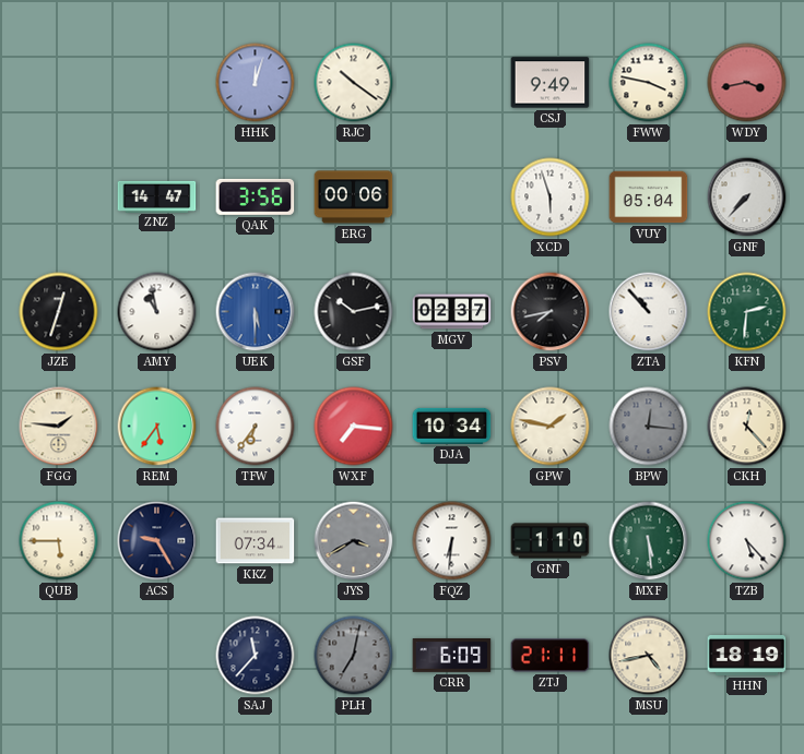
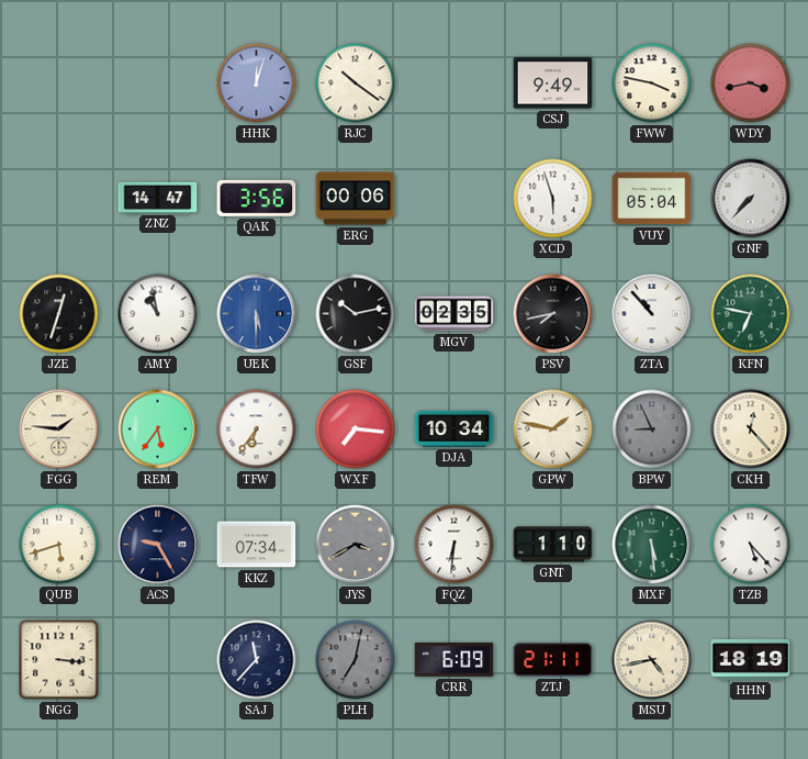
MGV: 02:37 -> 02:35 (454, 314)
KFN: 2:31 -> 6:47 (751, 314)
BPW: 12:16 -> 8:56 (652, 429)
QUB: 5:45 -> 5:42 (59, 545)
NGG: none -> 3:16 (59, 660)
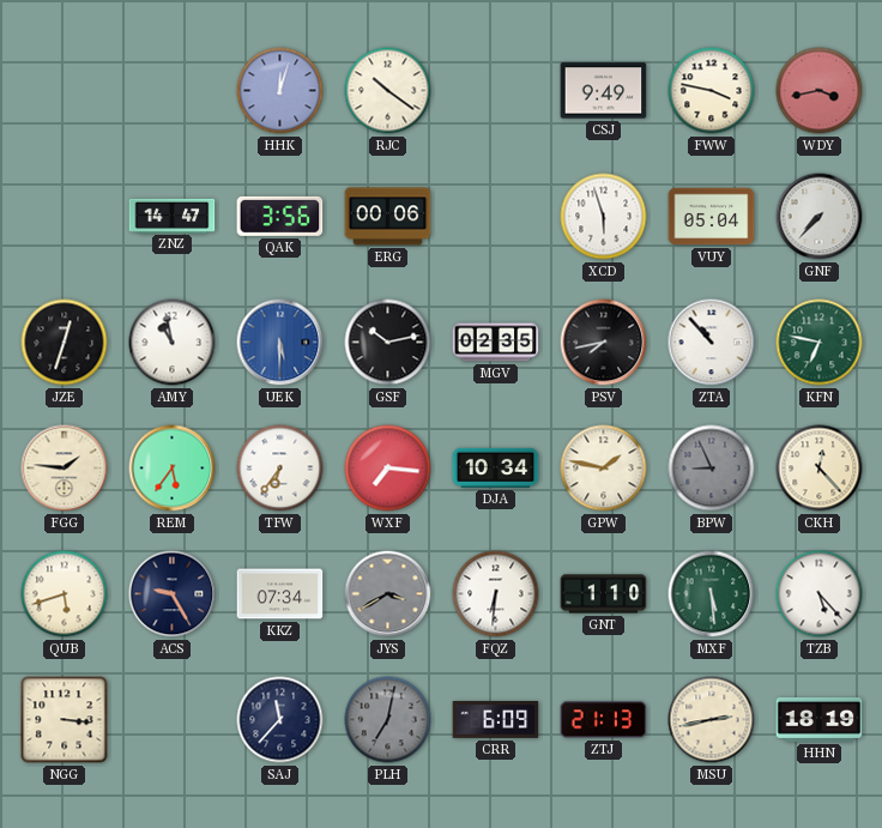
ZTJ: 21:11 -> 21:13 (604, 720)
MSU: 4:43 -> 2:43 (712, 720)
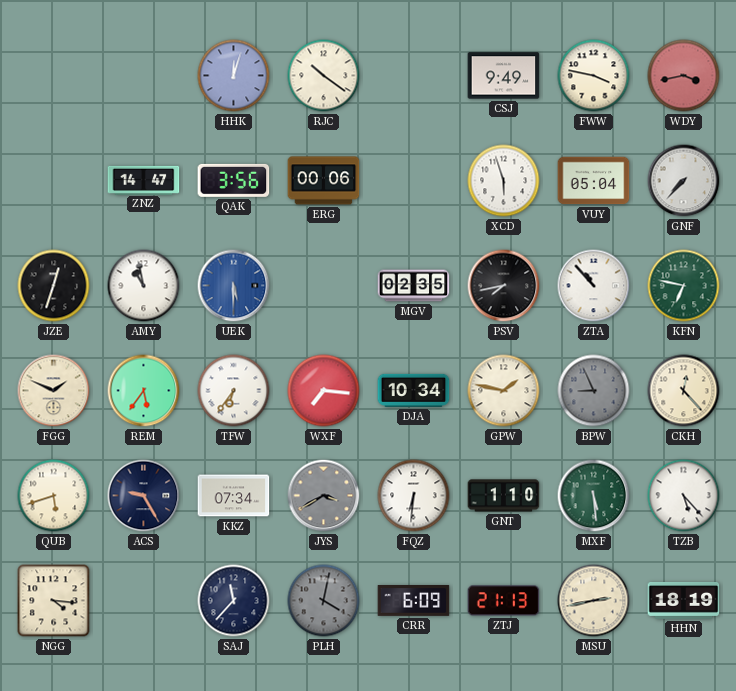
GSF: 10:13 -> none (388, 343)
FGG: 1:46 -> 1:49 (54, 391)
NGG: 3:16 -> 4:16 (54, 601)
PLH: 7:02 -> 4:02 (324, 601)
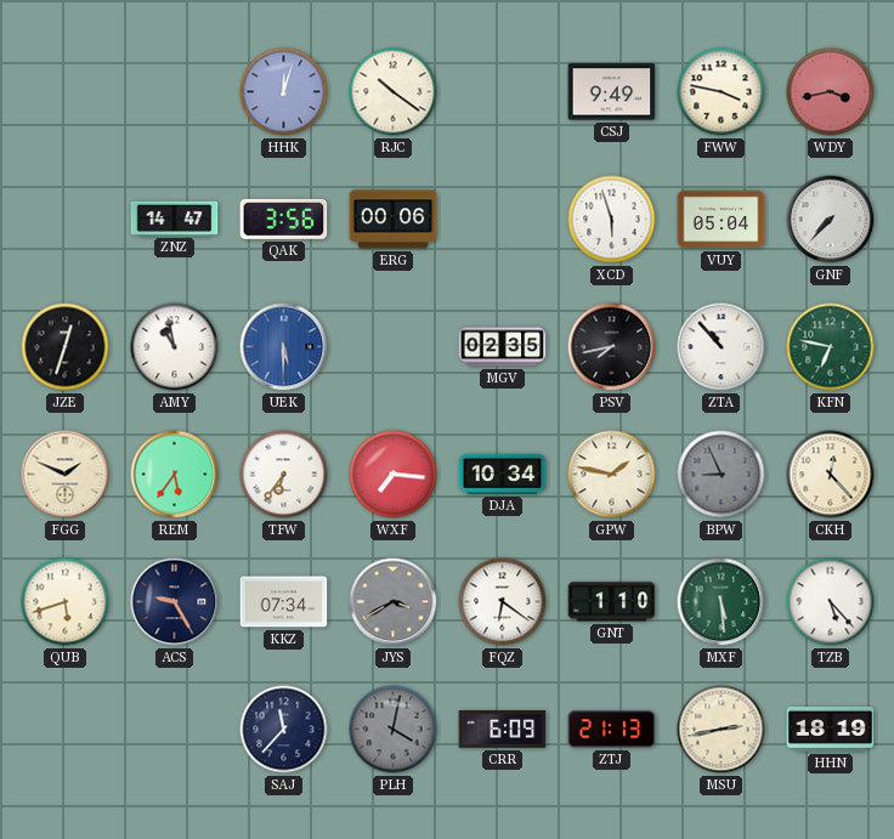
FQZ: 6:31 -> 6:21 (503, 602)
NGG: 4:16 -> none (54, 601)
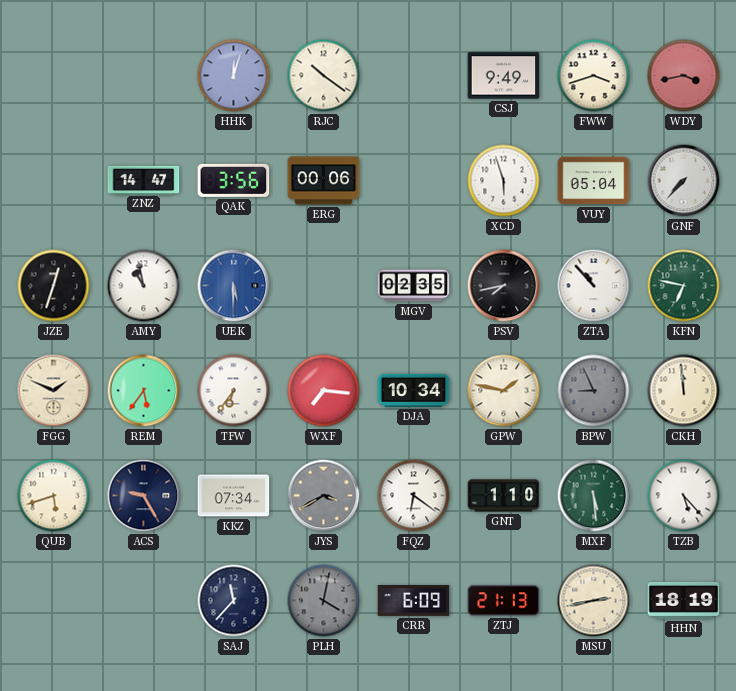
FWW: 3:47 -> 3:42 (594, 76)
CKH: 12:23 -> 11:59 (684, 391)
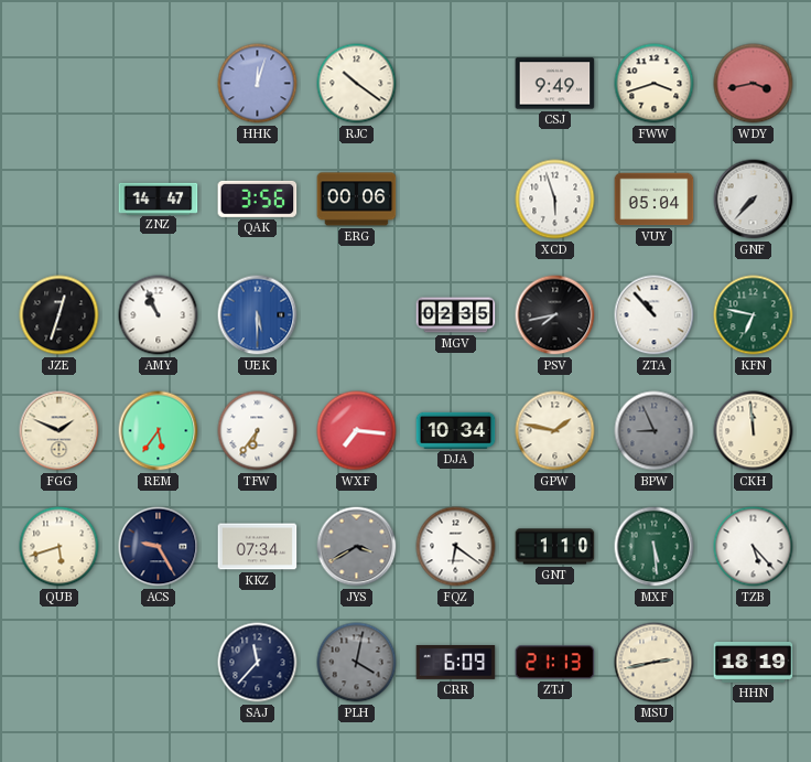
AMY: 10:58 -> 10:56 (159, 315)
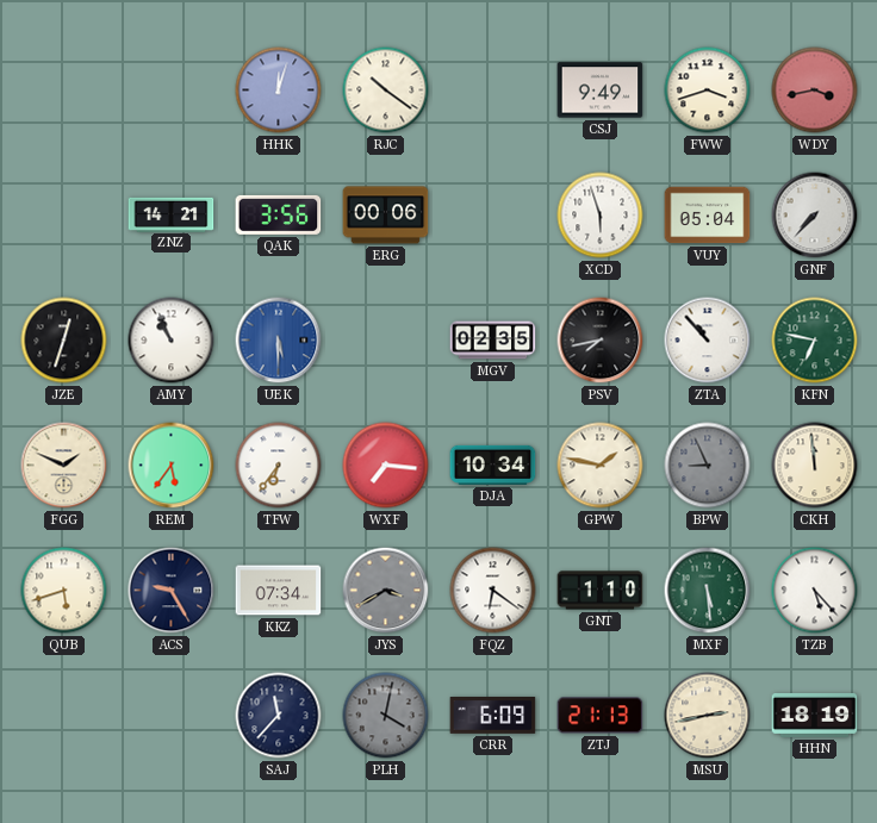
ZNZ: 14:47 -> 14:21 (172, 214)
